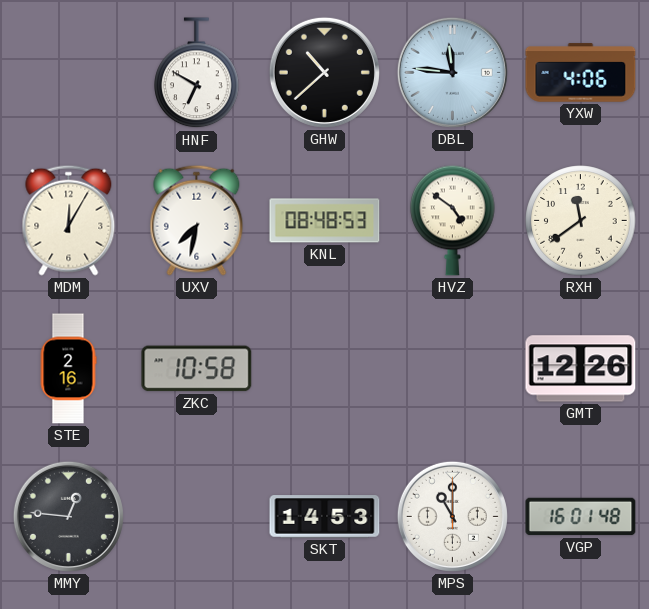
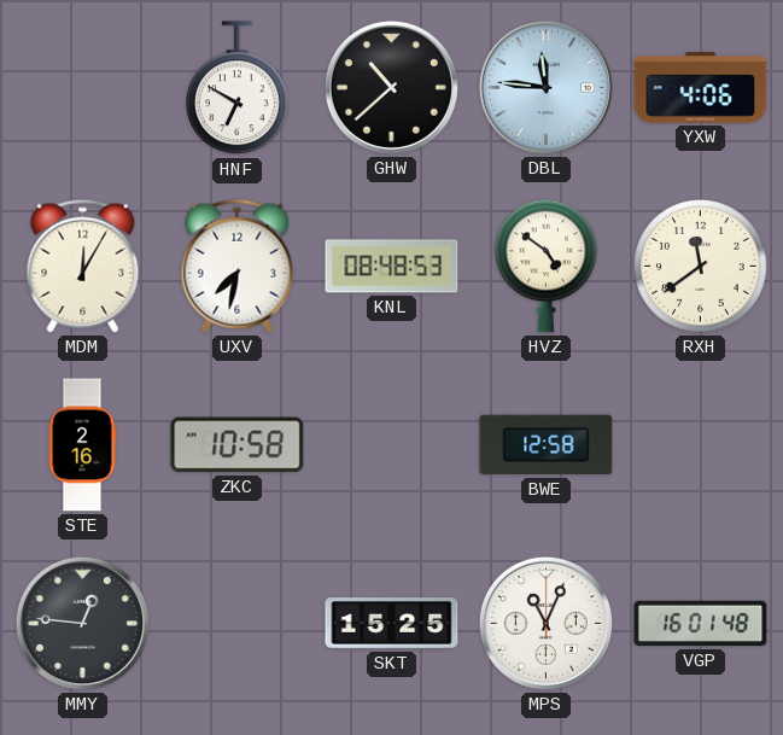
BWE: none -> 12:58 (547, 445)
GMT: 12:26 -> none (581, 369)
SKT: 14:53 -> 15:25 (392, 624)
MPS: 11:00 -> 11:04 (545, 623)
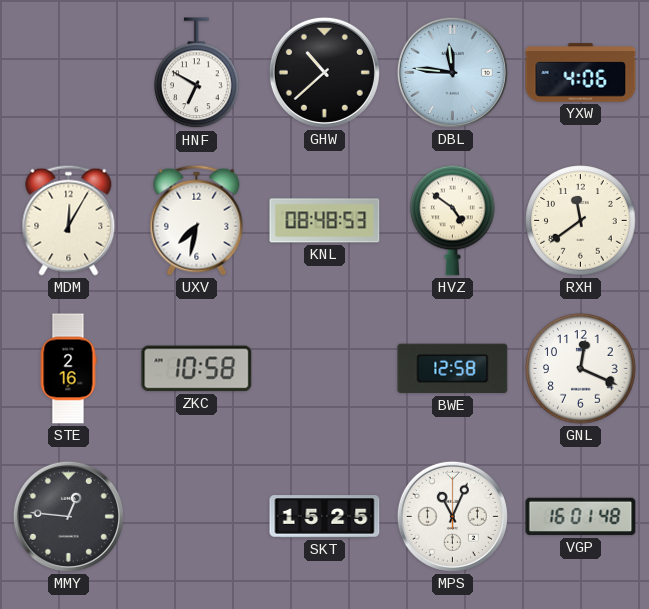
GNL: none -> 12:19 (581, 369)
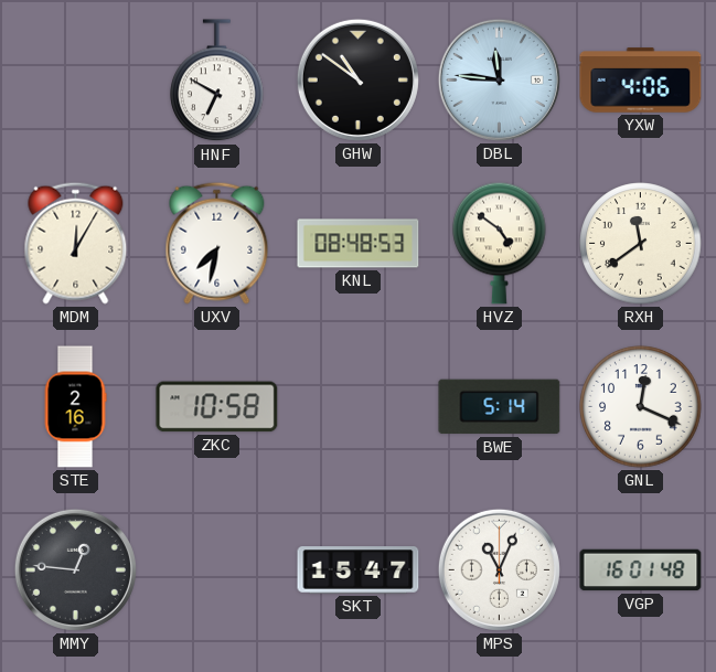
GHW: 10:38 -> 10:51 (357, 79)
BWE: 12:58 -> 5:14 (500, 407)
SKT: 15:25 -> 15:47 (359, 570)
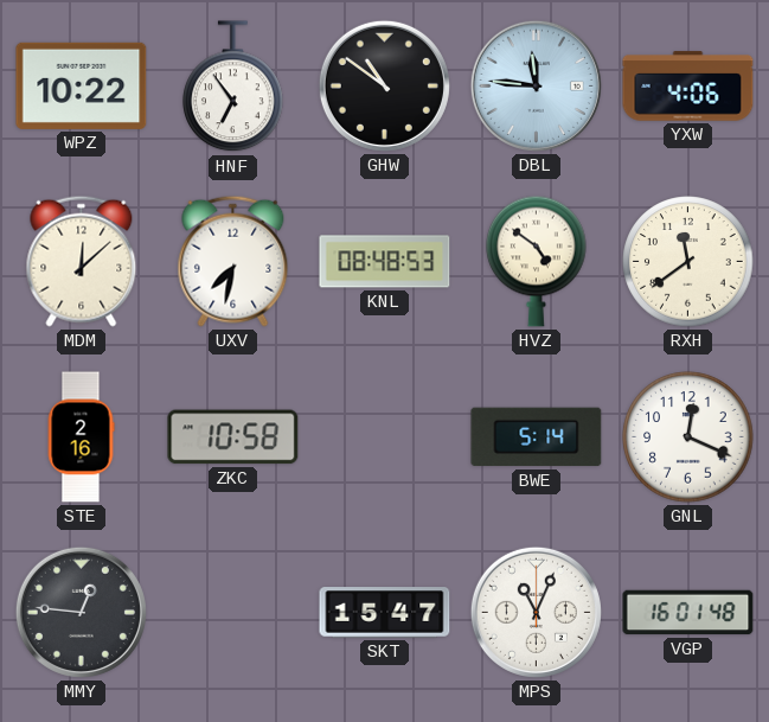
WPZ: none -> 10:22 (82, 85)
HNF: 6:50 -> 6:54 (233, 87)
MDM: 12:05 -> 12:08 (82, 261)
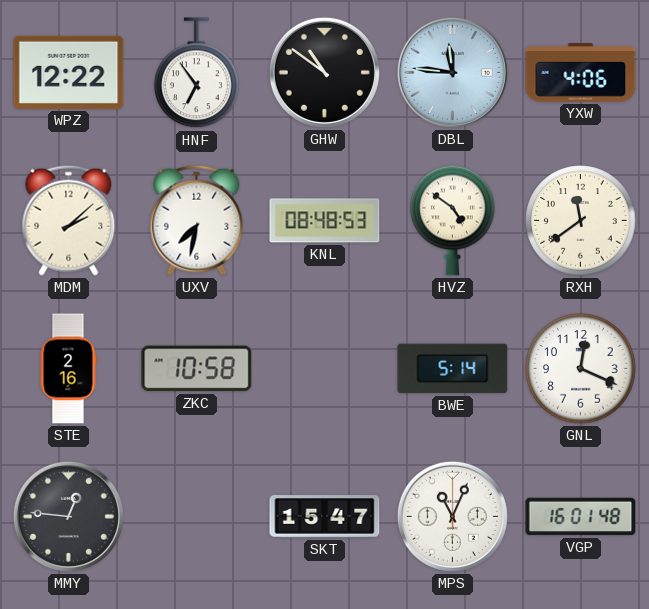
WPZ: 10:22 -> 12:22 (69, 72)
MDM: 12:08 -> 2:08 (69, 220)
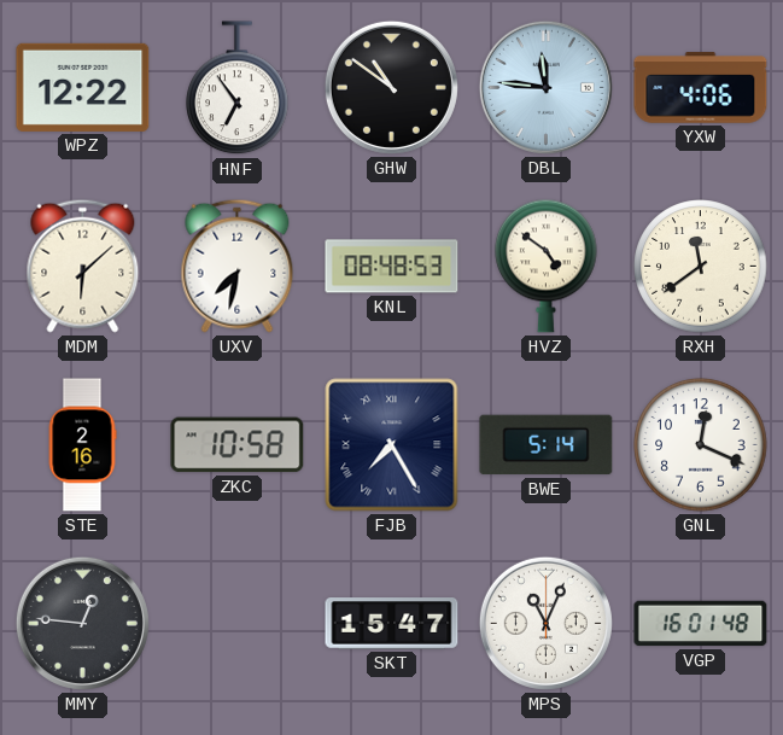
MDM: 2:08 -> 6:08 (83, 266)
FJB: none -> 7:25 (392, 445)
